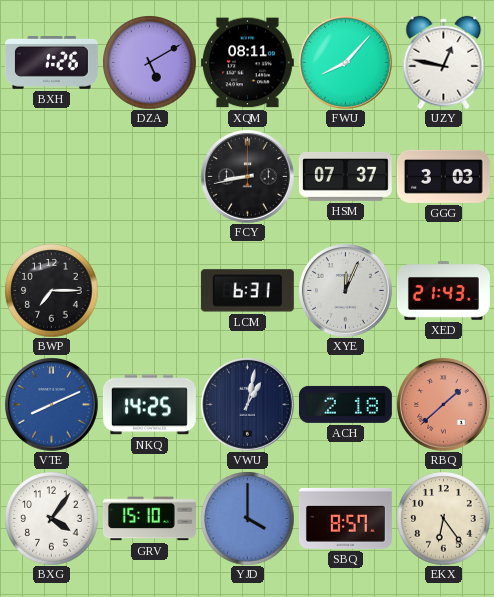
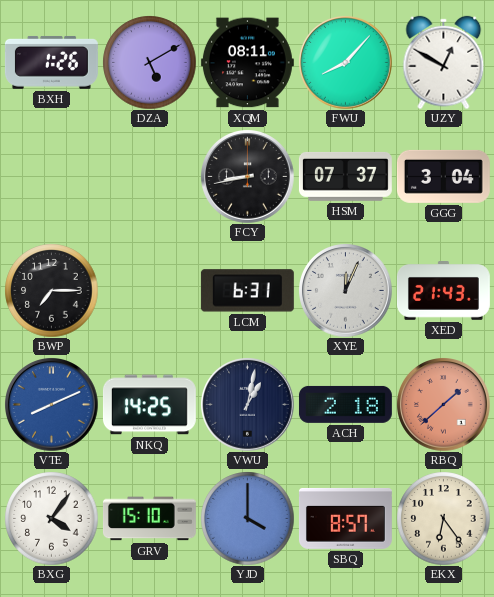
UZY: 12:47 -> 12:50 (444, 62)
GGG: 3:03 -> 3:04 (443, 176)
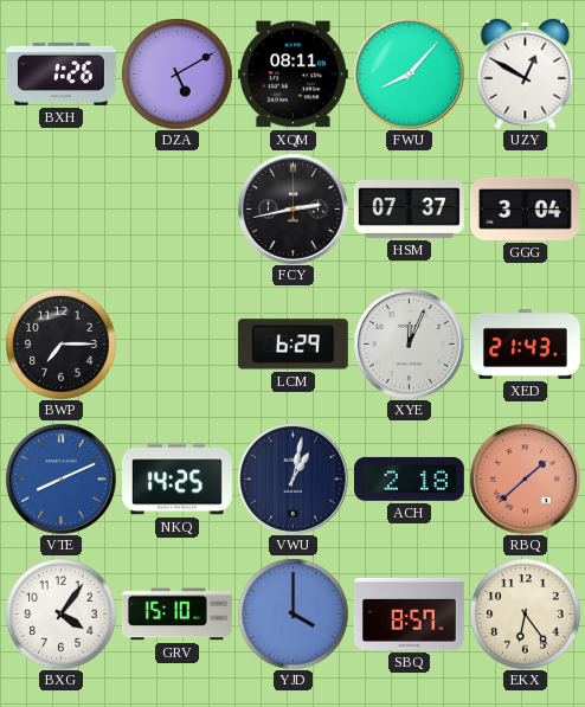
FCY: 8:43 -> 2:43 (292, 208)
LCM: 6:31 -> 6:29 (292, 345)
